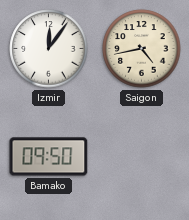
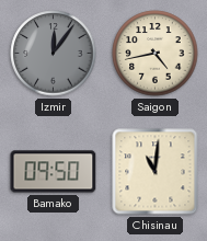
Izmir dial: white -> grey (54, 54)
Chisinau: none -> 11:01 (156, 172)
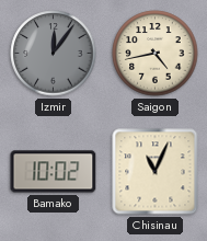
Bamako: 09:50 -> 10:02 (54, 172)
Chisinau: 11:01 -> 11:04 (156, 172)
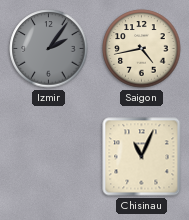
Izmir: 12:06 -> 2:06 (49, 49)
Bamako: 10:02 -> none (54, 172)
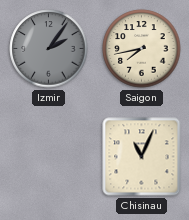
Saigon: 4:43 -> 7:43 (142, 49)
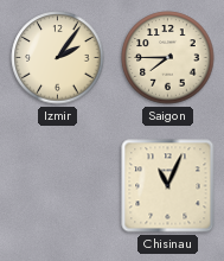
Izmir dial: grey -> cream (58, 58)
Saigon: 7:43 -> 7:45 (168, 58)
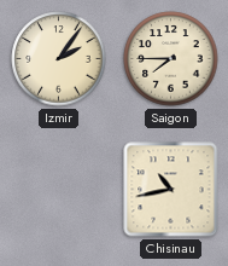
Chisinau: 11:04 -> 10:43 (171, 190)
